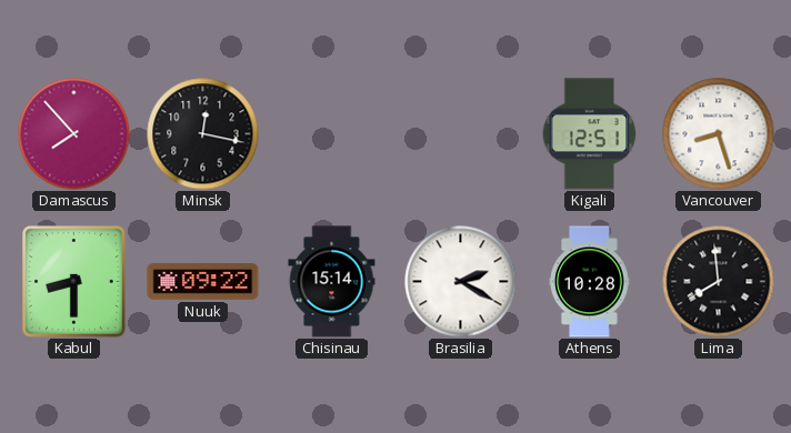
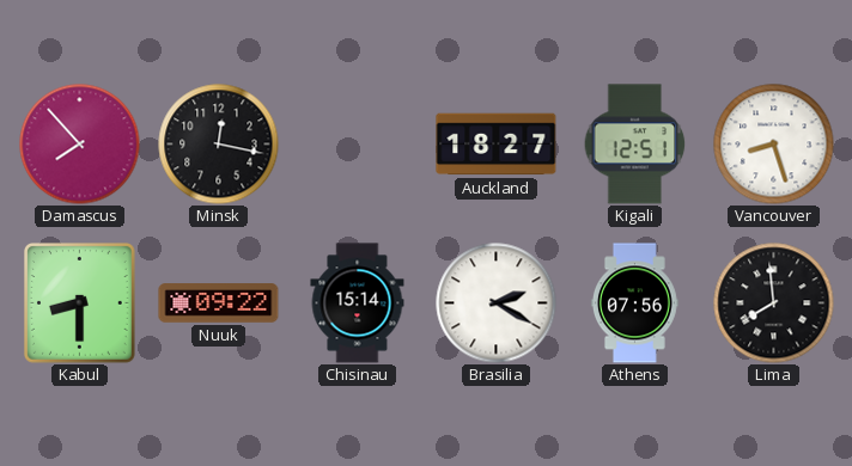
Auckland: none -> 18:27 (497, 145)
Athens: 10:28 -> 07:56 (634, 303)
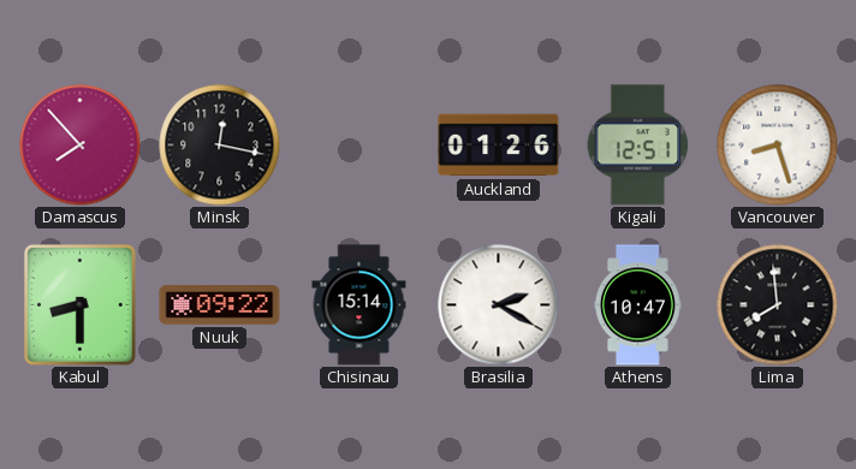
Auckland: 18:27 -> 01:26 (499, 146)
Athens: 07:56 -> 10:47 (637, 305)
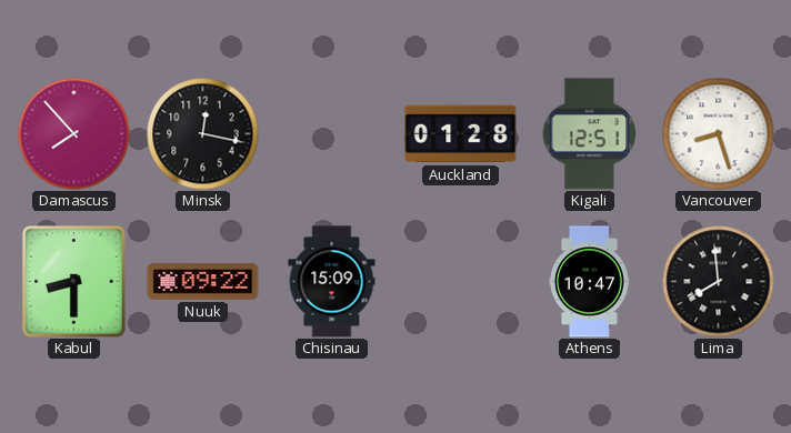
Auckland: 01:26 -> 01:28 (461, 134)
Chisinau: 15:14 -> 15:09 (332, 282)
Brasilia: 2:20 -> none (499, 305)
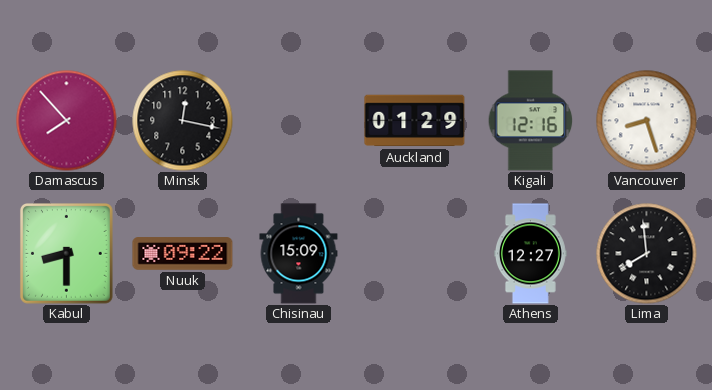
Auckland: 01:28 -> 01:29 (415, 121)
Kigali: 12:51 -> 12:16 (531, 121)
Athens: 10:47 -> 12:27 (530, 254)
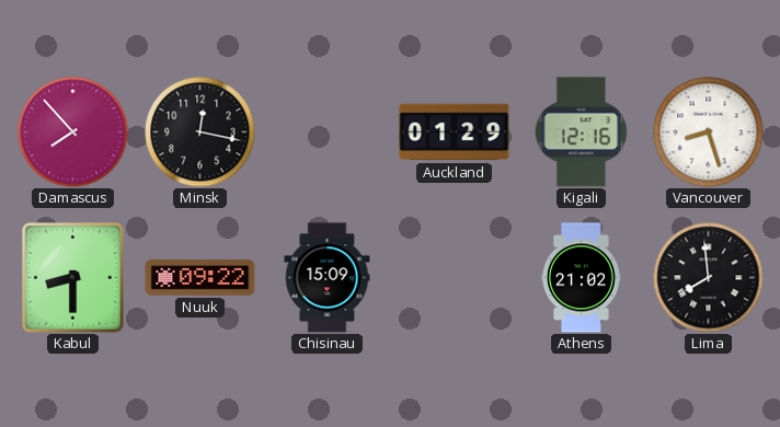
Athens: 12:27 -> 21:02 (581, 278)
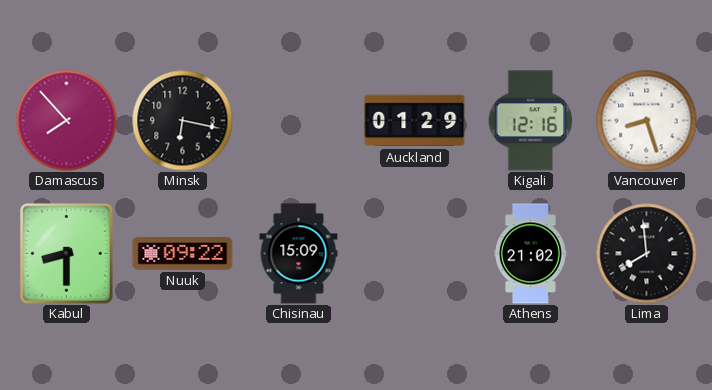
Minsk: 12:17 -> 6:17 (183, 121)
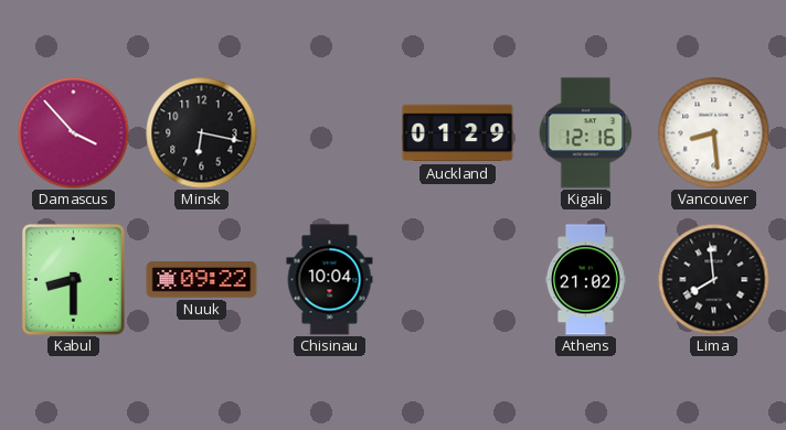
Damascus: 7:53 -> 3:53 (74, 133)
Vancouver: 8:27 -> 8:29 (714, 133)
Chisinau: 15:09 -> 10:04 (330, 280)
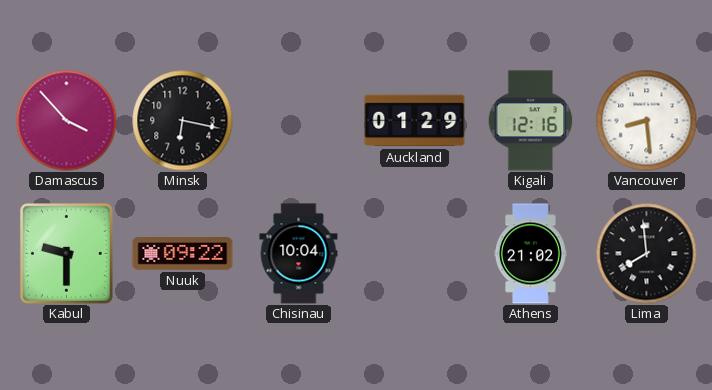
Kabul: 8:30 -> 9:30 (66, 254)
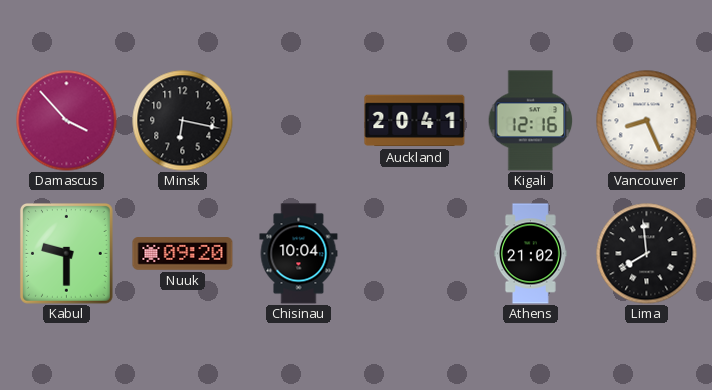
Auckland: 01:29 -> 20:41 (415, 121)
Vancouver: 8:29 -> 8:26 (647, 121)
Nuuk: 09:22 -> 09:20 (183, 254)
